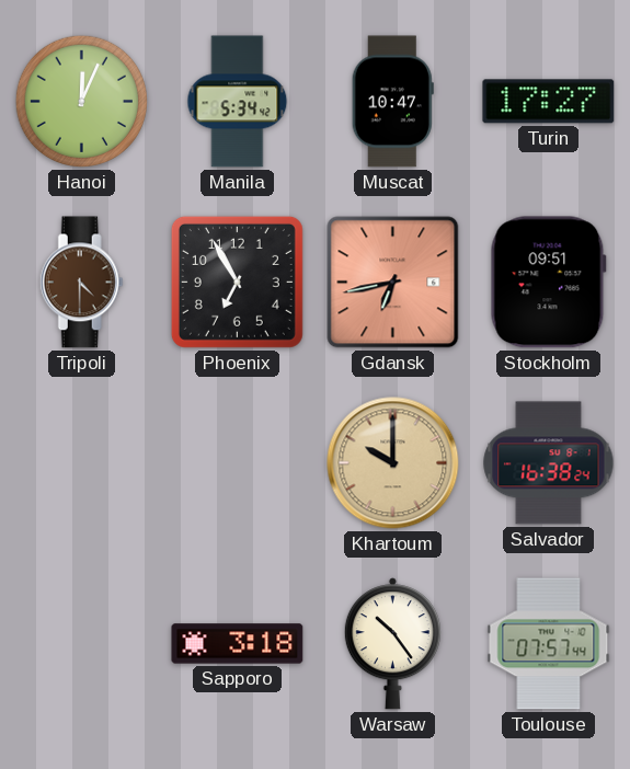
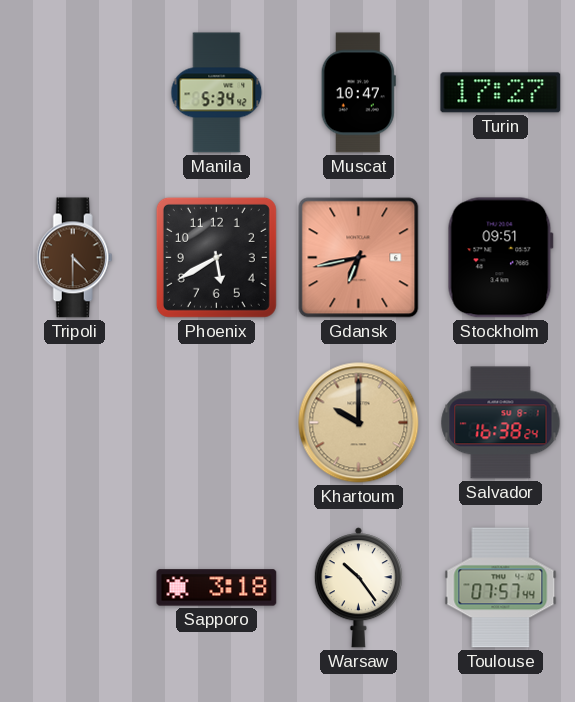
Hanoi: 12:04 -> none (81, 101)
Phoenix: 6:55 -> 5:40 (216, 257)
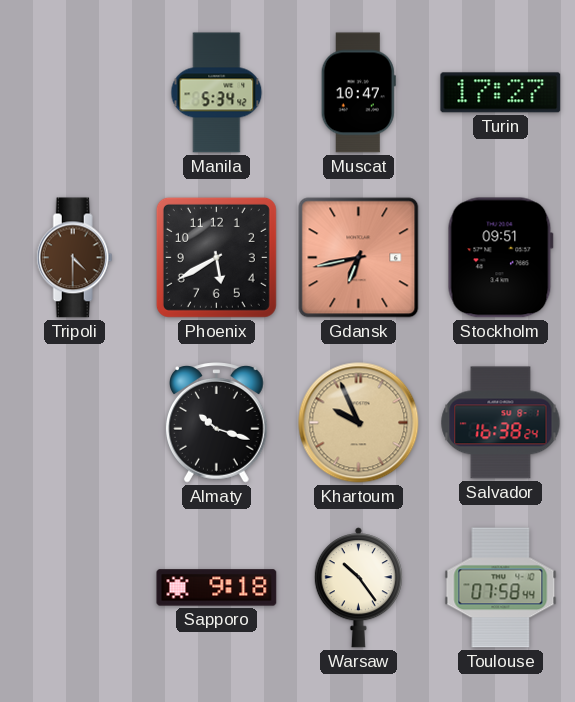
Almaty: none -> 10:18 (217, 423)
Khartoum: 10:00 -> 9:56 (359, 423)
Sapporo: 3:18 -> 9:18 (217, 588)
Toulouse: 07:57 -> 07:58 (501, 588)
